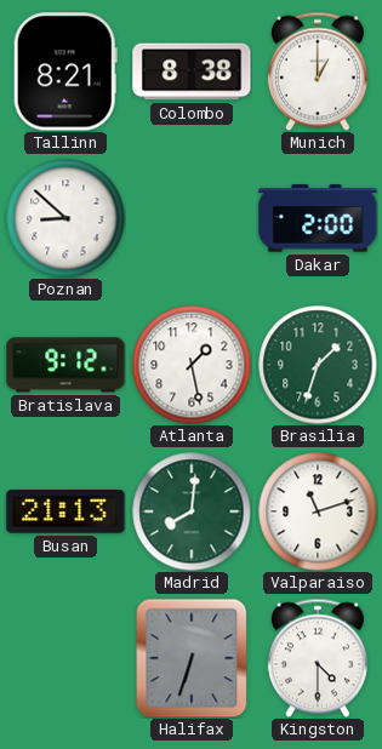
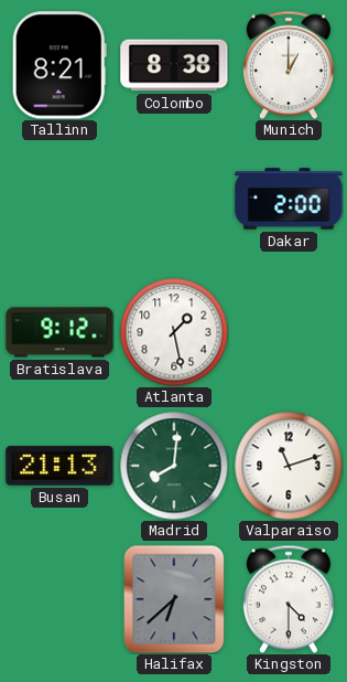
Poznan: 8:52 -> none (65, 218)
Brasilia: 1:33 -> none (318, 365)
Halifax: 6:33 -> 6:38 (174, 599)
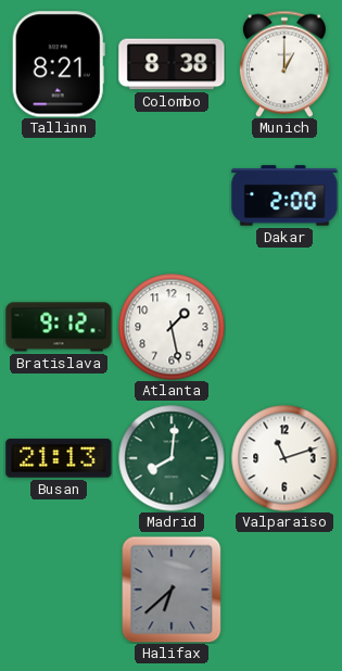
Kingston: 4:30 -> none (289, 599)
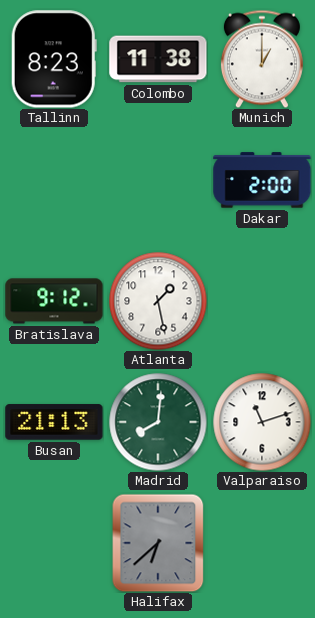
Tallinn: 8:21 -> 8:23 (54, 59)
Colombo: 8:38 -> 11:38 (158, 59)
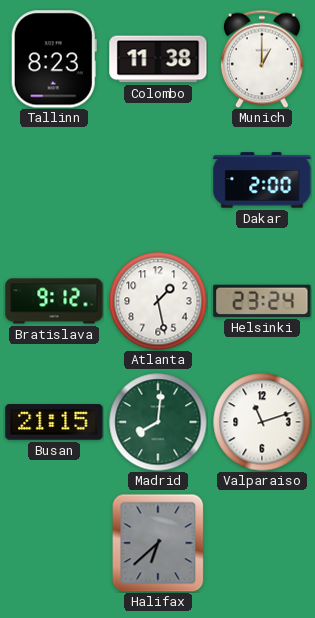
Helsinki: none -> 23:24 (262, 301)
Busan: 21:13 -> 21:15 (54, 422)
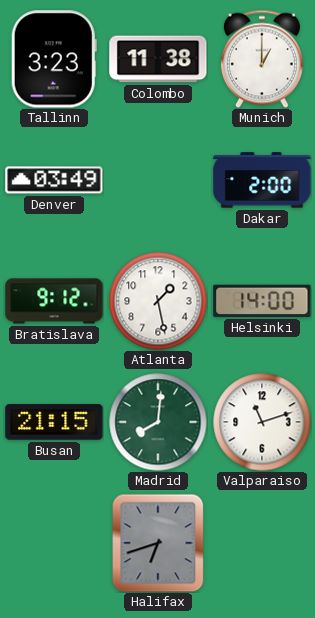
Tallinn: 8:23 -> 3:23 (54, 59)
Denver: none -> 03:49 (54, 180)
Helsinki: 23:24 -> 14:00 (262, 301)
Halifax: 6:38 -> 6:42 (158, 543)
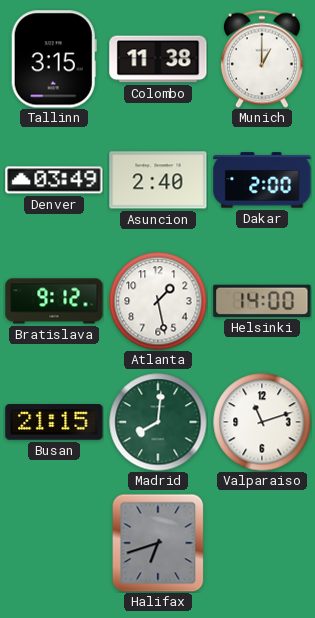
Tallinn: 3:23 -> 3:15 (54, 59)
Asuncion: none -> 2:40 (158, 180)
